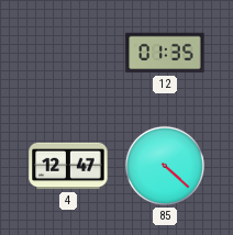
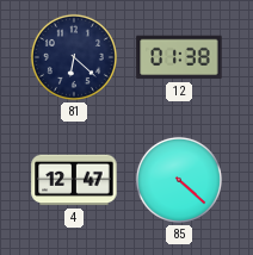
81: none -> 6:22 (74, 57)
12: 01:35 -> 01:38 (179, 57)
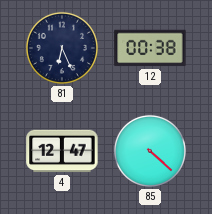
81: 6:22 -> 6:26 (62, 48)
12: 01:38 -> 00:38 (150, 48)
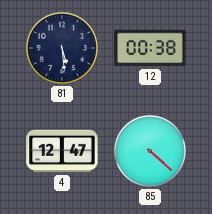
81: 6:26 -> 5:29 (62, 48)
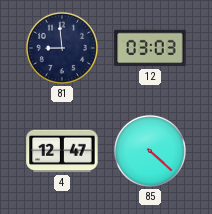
81: 5:29 -> 8:59 (62, 48)
12: 00:38 -> 03:03 (150, 48)
